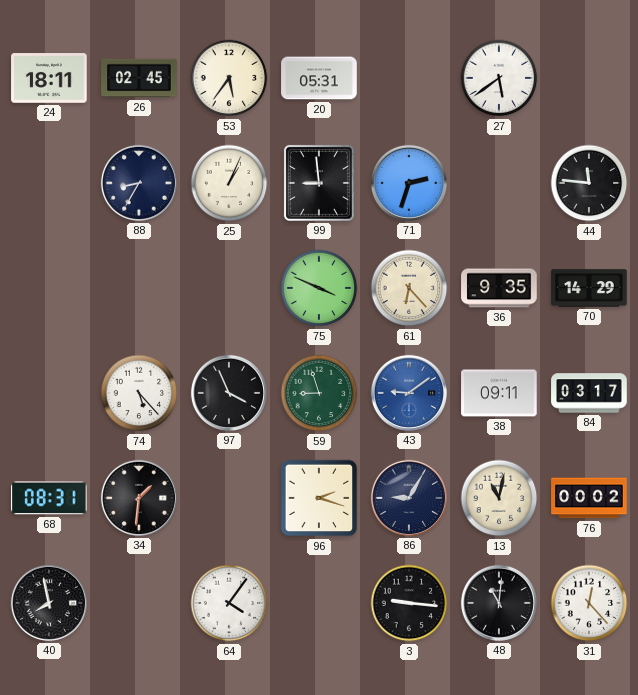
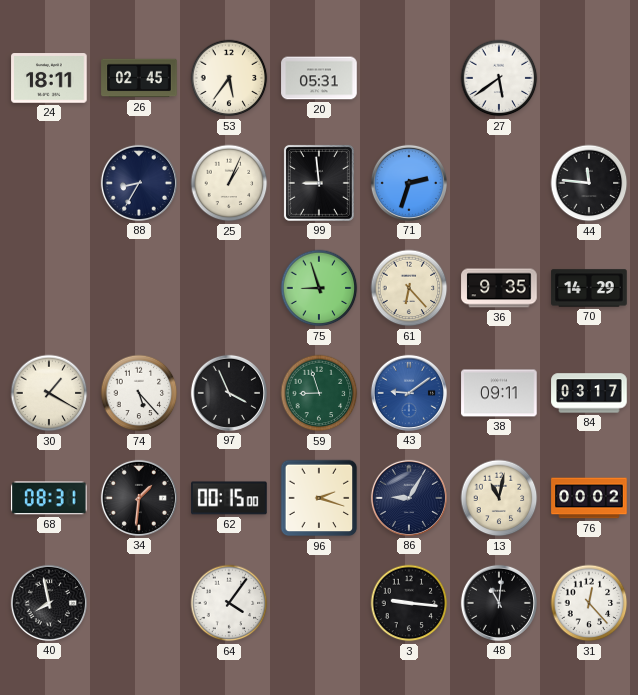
75: 3:49 -> 8:57 (319, 288)
30: none -> 1:20 (49, 393)
62: none -> 00:15 (229, 498)
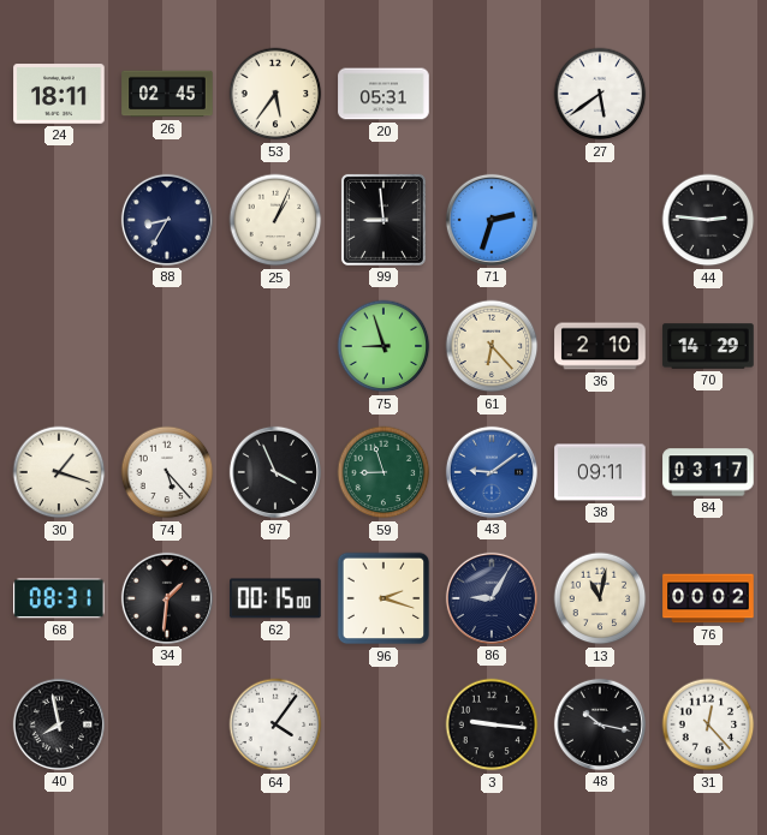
44: 11:46 -> 2:46 (708, 220)
36: 9:35 -> 2:10 (600, 346)
30: 1:20 -> 1:18 (59, 472)
48: 11:01 -> 10:17 (600, 724)
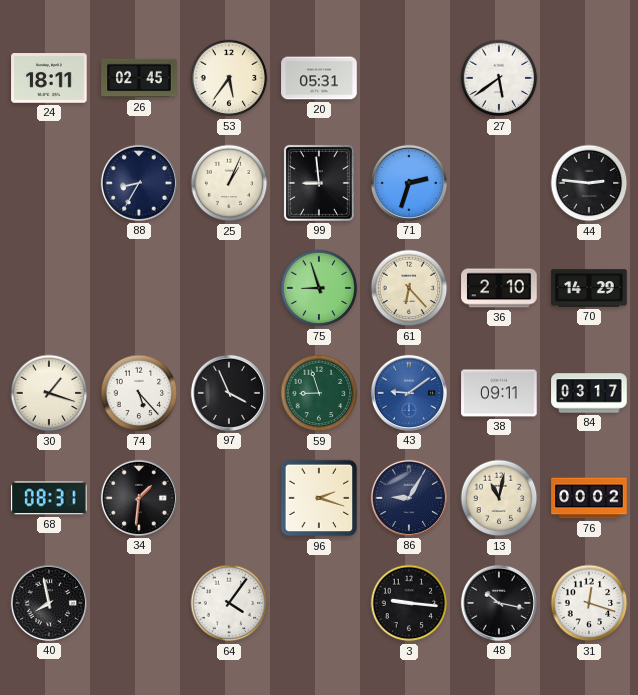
62: 00:15 -> none (275, 598)
31: 12:23 -> 12:18 (589, 603)
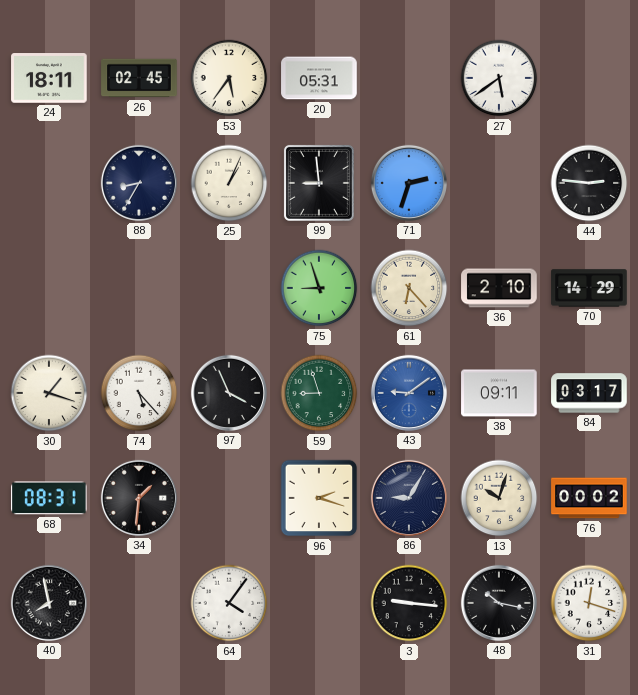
13: 11:02 -> 10:03 (499, 498)
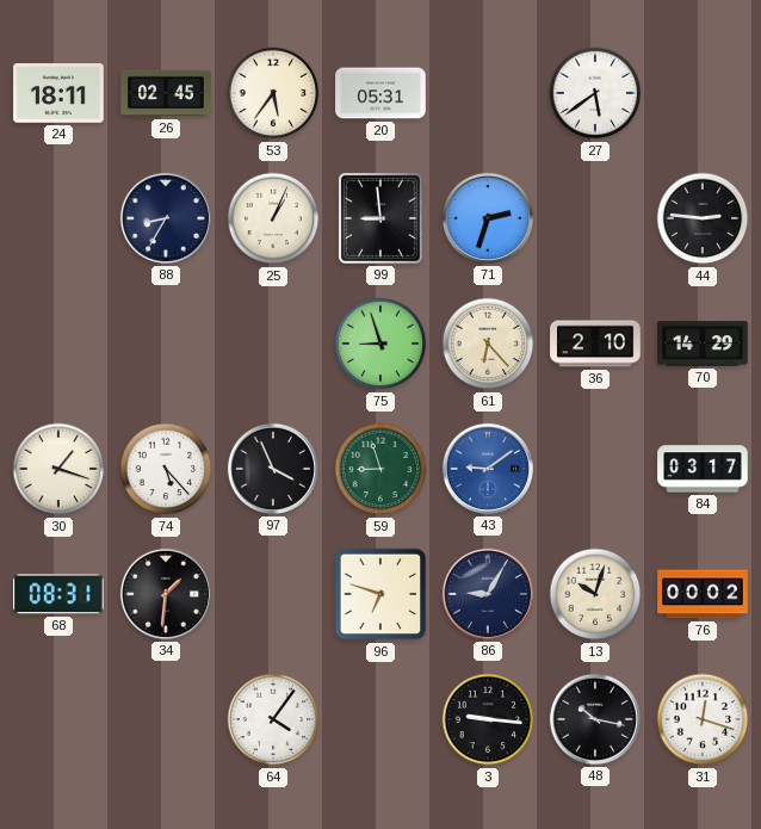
38: 09:11 -> none (499, 393)
96: 2:18 -> 6:48 (380, 594)
40: 7:58 -> none (49, 603)
